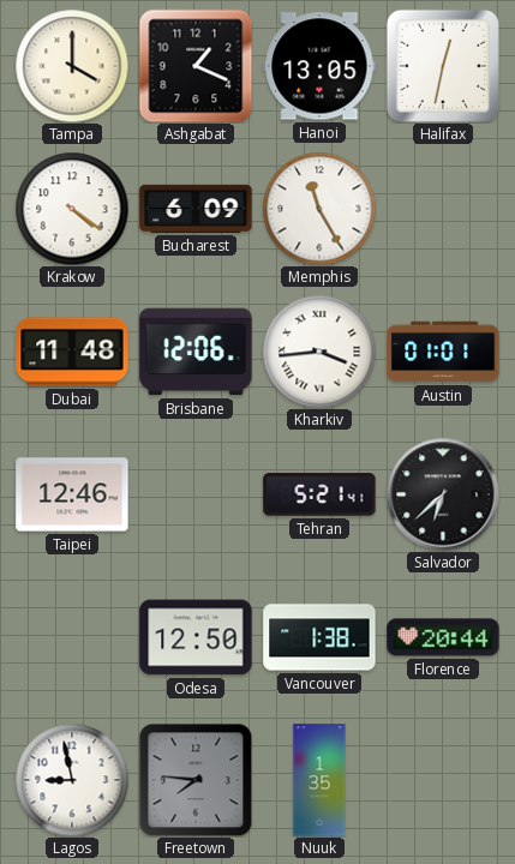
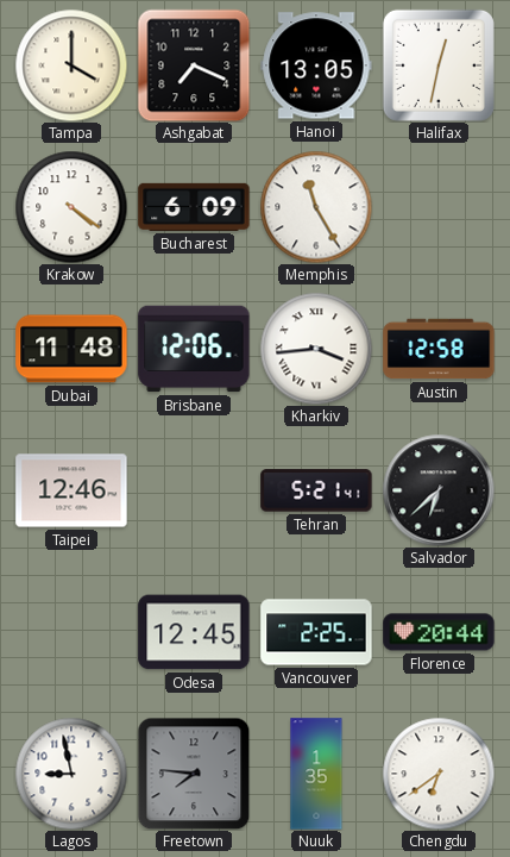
Ashgabat: 1:19 -> 7:19 (194, 65)
Austin: 01:01 -> 12:58 (439, 349)
Odesa: 12:50 -> 12:45 (194, 632)
Vancouver: 1:38 -> 2:25 (316, 632)
Chengdu: none -> 6:39 (439, 774)
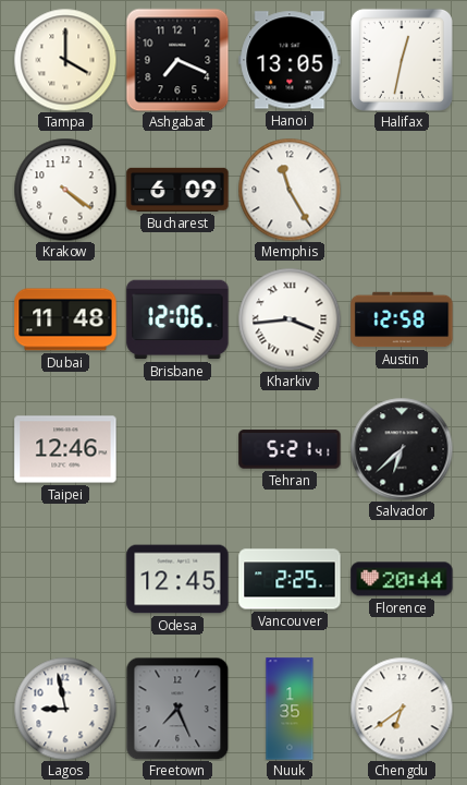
Freetown: 7:46 -> 7:26 (177, 709)
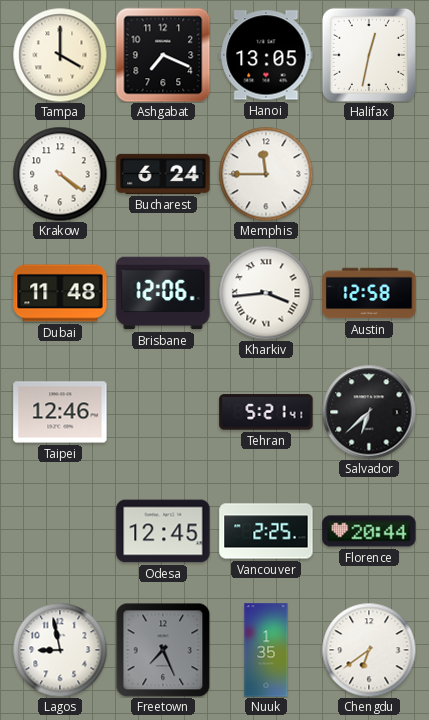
Bucharest: 6:09 -> 6:24 (163, 174)
Memphis: 11:25 -> 11:45 (266, 174)
